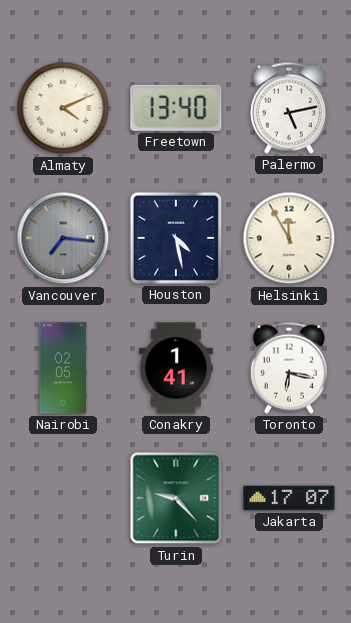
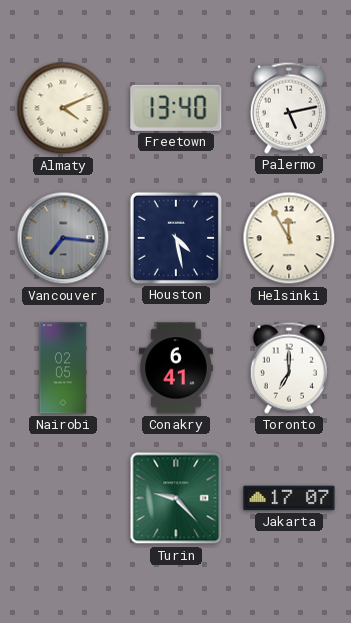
Conakry: 1:41 -> 6:41 (176, 368)
Toronto: 6:17 -> 7:00 (289, 368)
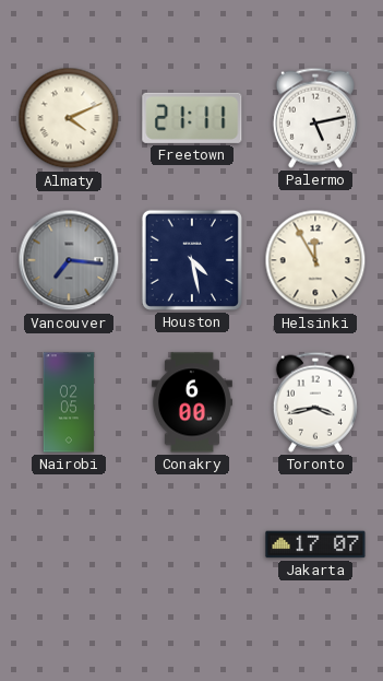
Freetown: 13:40 -> 21:11 (192, 118)
Conakry: 6:41 -> 6:00 (192, 402)
Toronto: 7:00 -> 3:43 (315, 402)
Turin: 9:23 -> none (176, 498)
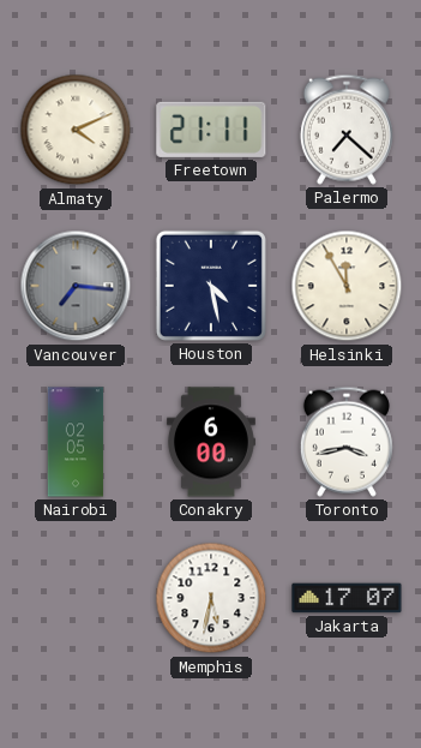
Palermo: 5:13 -> 7:22 (347, 130)
Memphis: none -> 5:32 (211, 598)
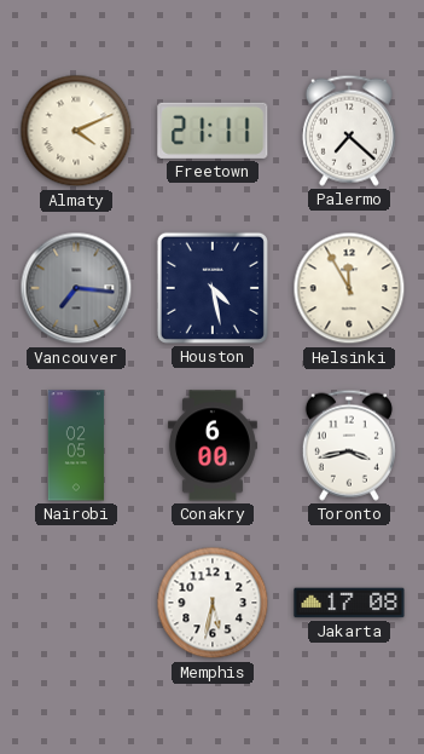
Jakarta: 17:07 -> 17:08 (349, 603)
